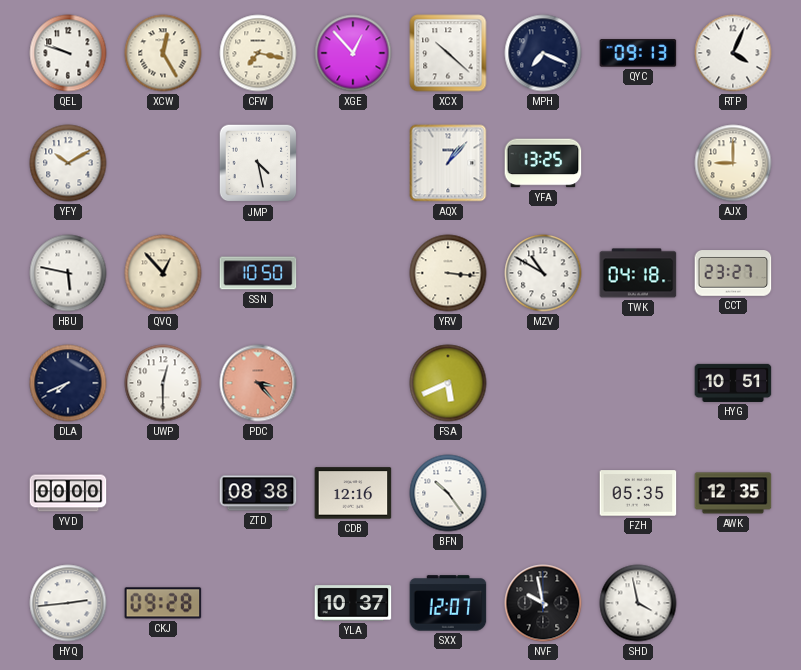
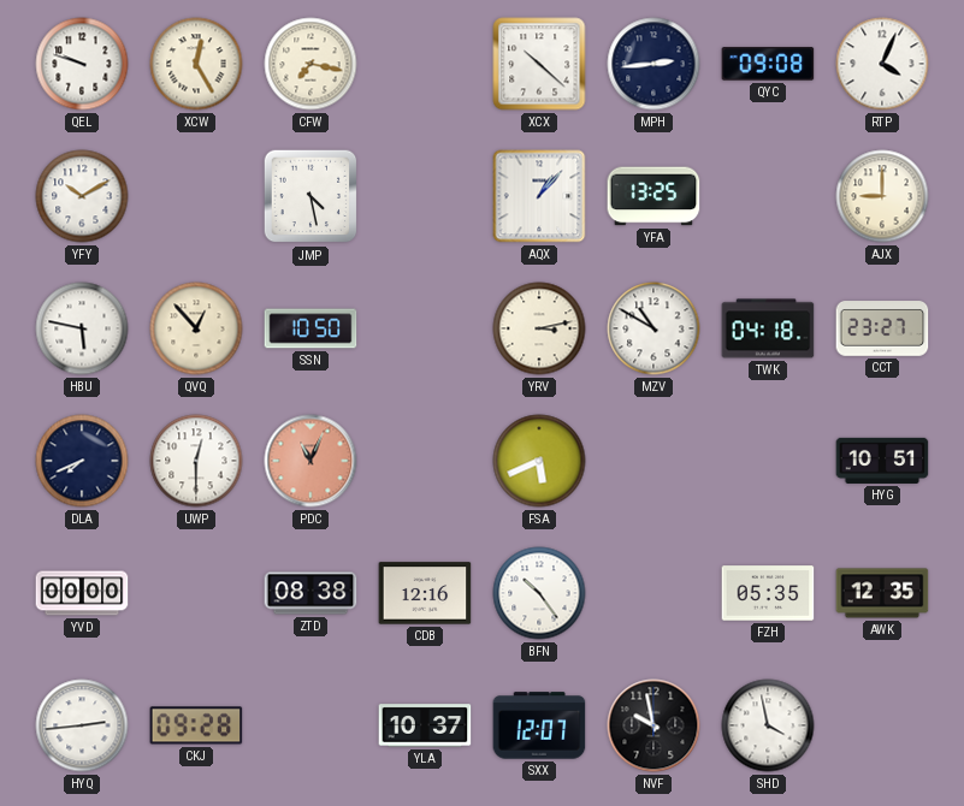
XGE: 12:53 -> none (353, 53)
MPH: 7:19 -> 2:44 (653, 64)
QYC: 09:13 -> 09:08 (768, 64)
YRV: 3:16 -> 3:13 (539, 328)
PDC: 3:23 -> 11:04 (311, 461)
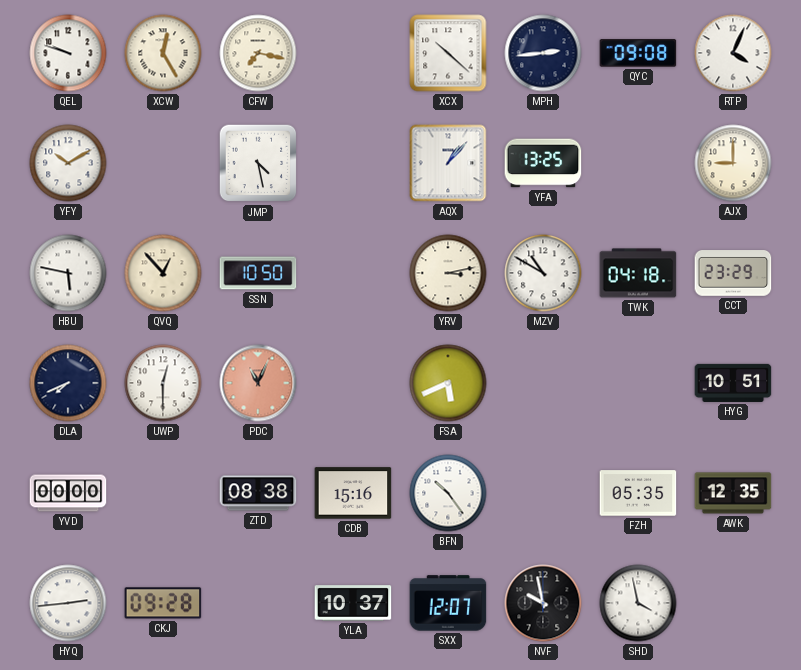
CCT: 23:27 -> 23:29 (733, 273)
CDB: 12:16 -> 15:16 (353, 493)
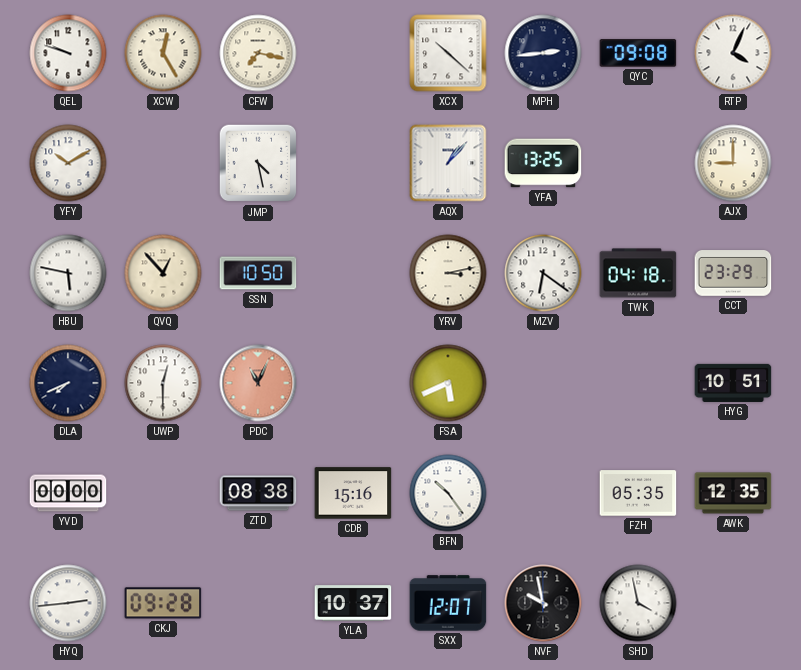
MZV: 10:50 -> 6:21 (543, 273)
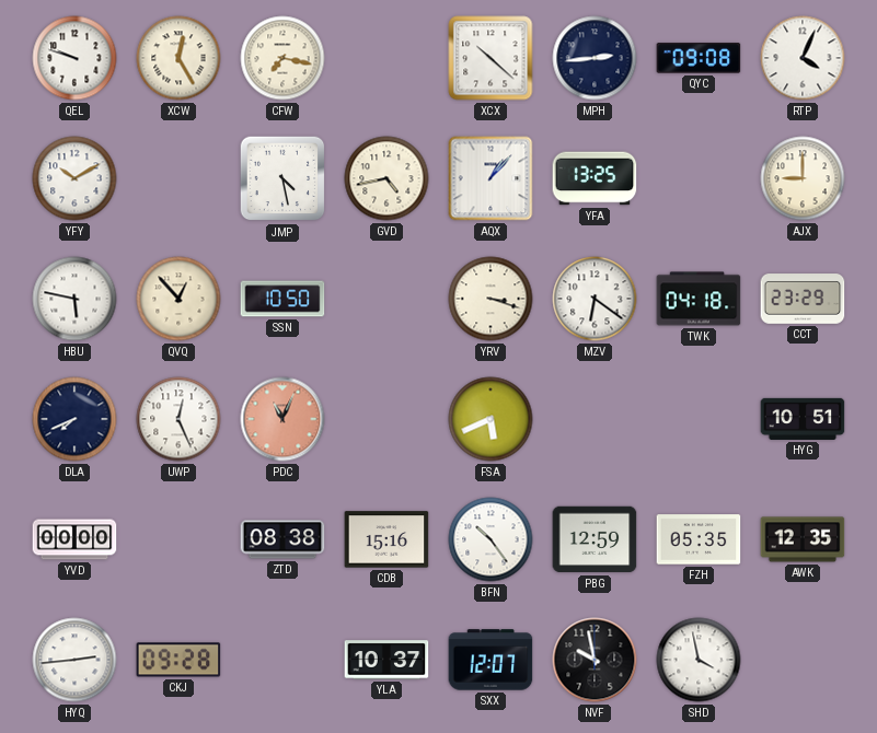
GVD: none -> 4:43 (386, 178)
YRV: 3:13 -> 3:18 (491, 299)
UWP: 12:30 -> 12:26 (178, 419)
PBG: none -> 12:59 (595, 539)
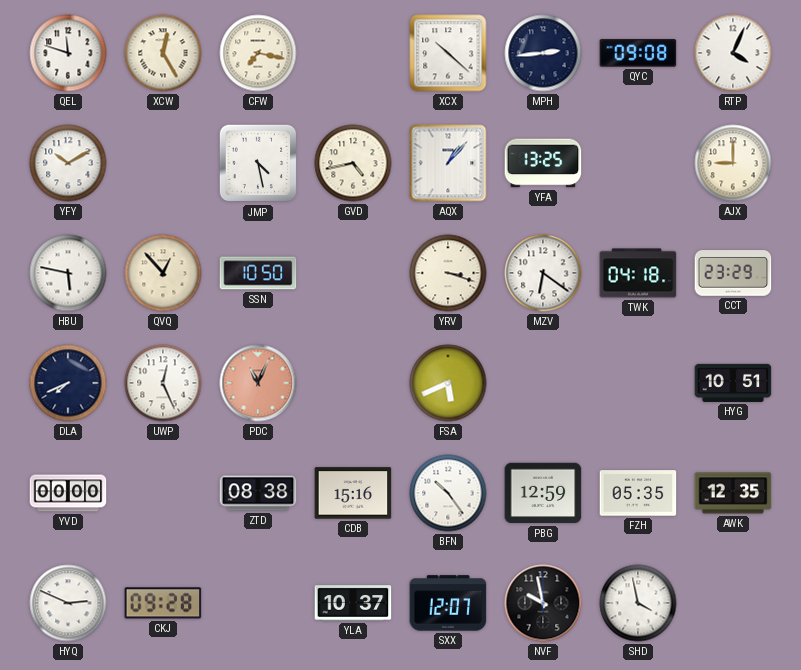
QEL: 9:48 -> 11:48 (68, 53)
HYQ: 2:44 -> 2:49 (68, 603)
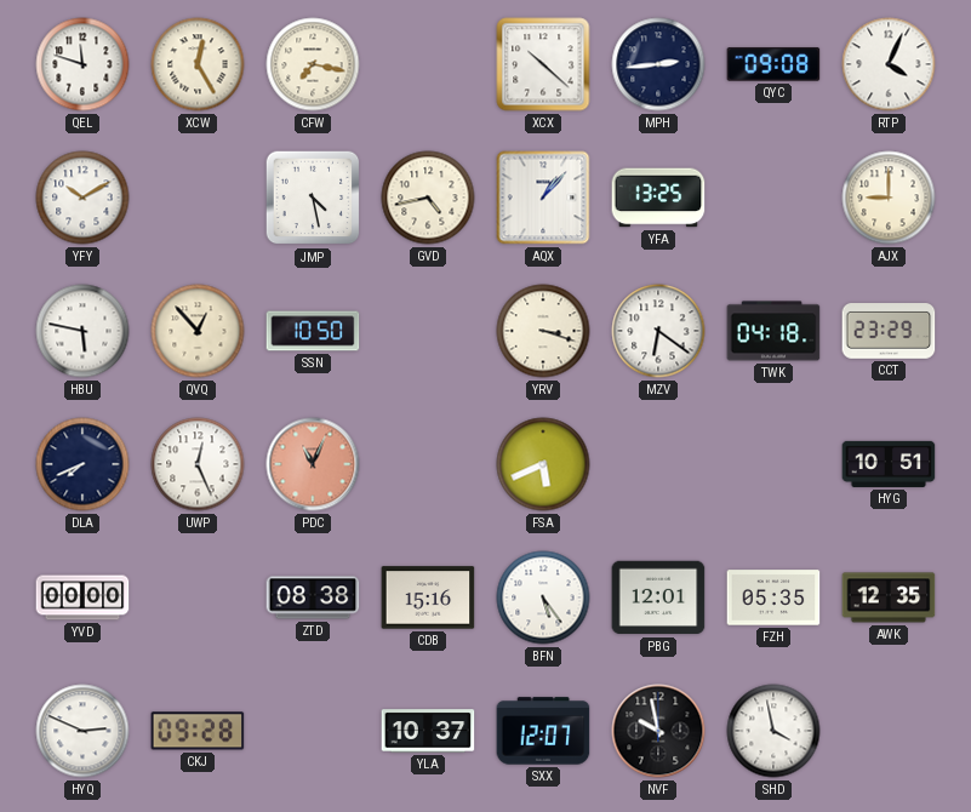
BFN: 10:24 -> 5:24 (543, 597)
PBG: 12:59 -> 12:01 (658, 597)
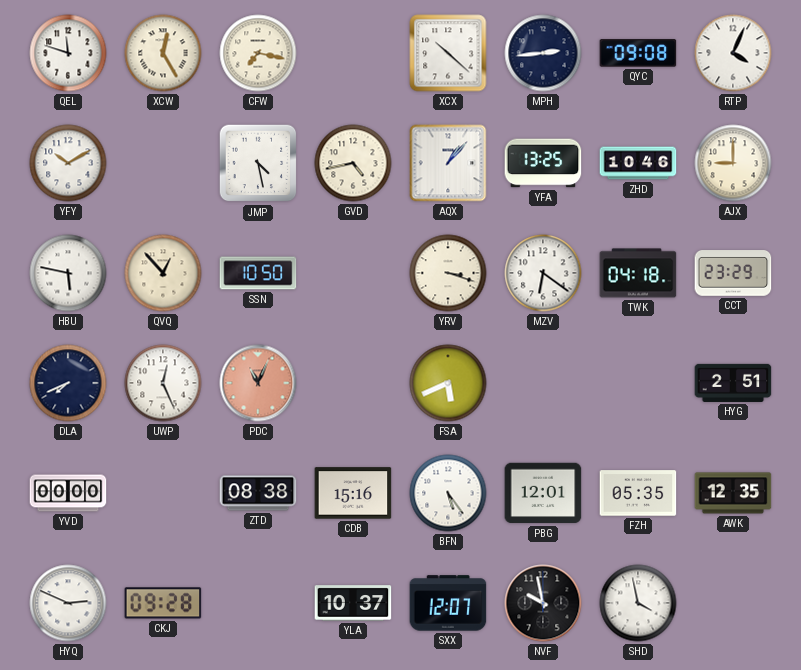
ZHD: none -> 10:46 (638, 163)
HYG: 10:51 -> 2:51 (733, 383)
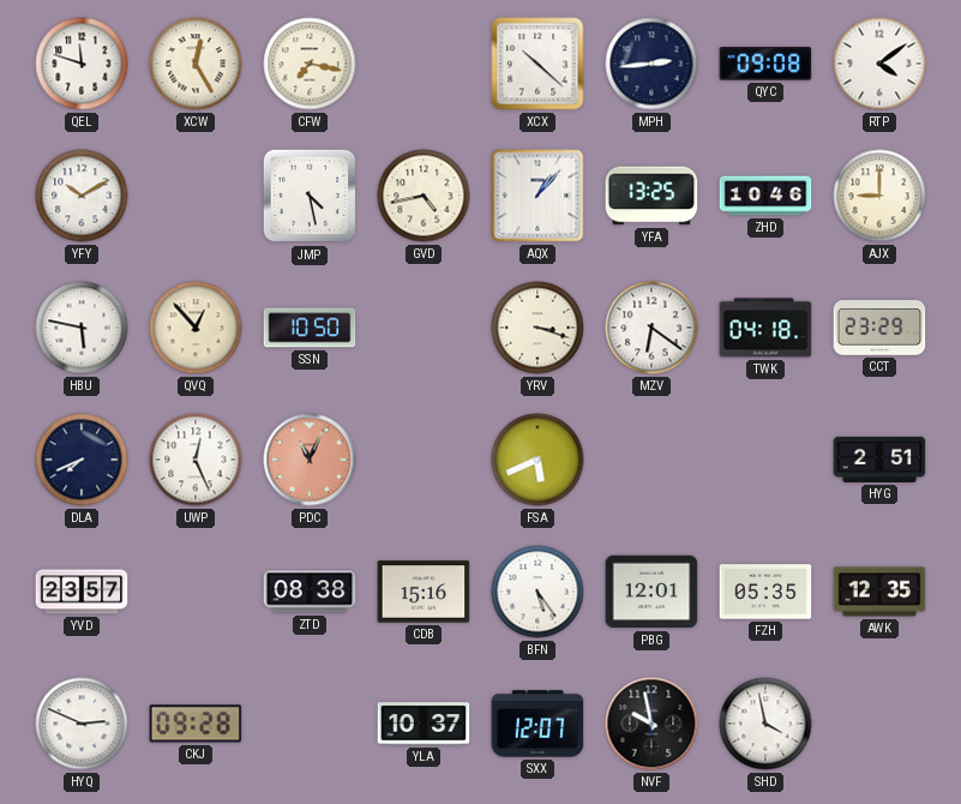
RTP: 4:04 -> 4:09 (879, 64)
YVD: 00:00 -> 23:57 (82, 592)
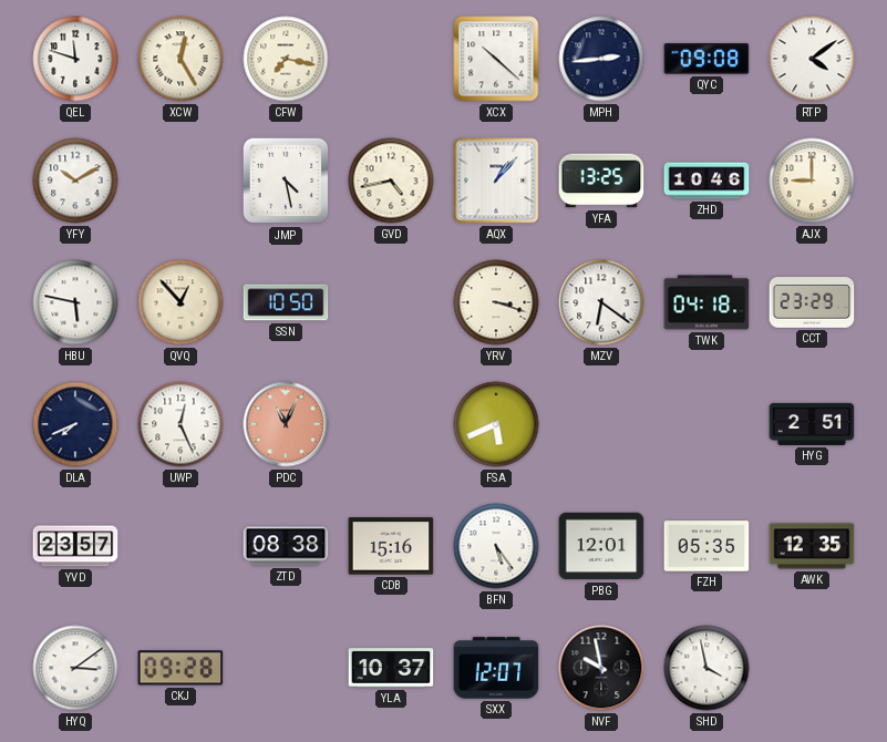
HYQ: 2:49 -> 3:09 (75, 668)
